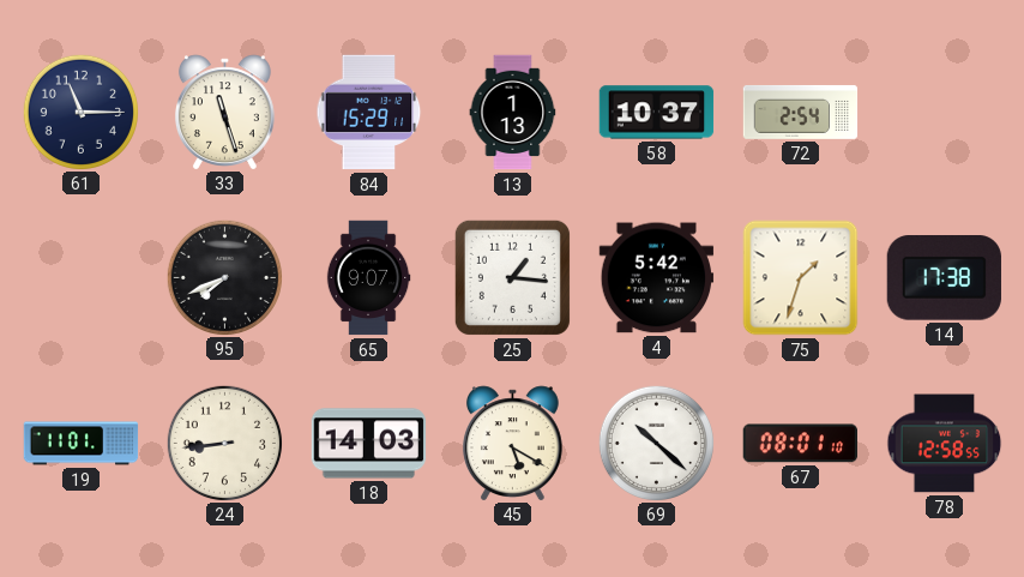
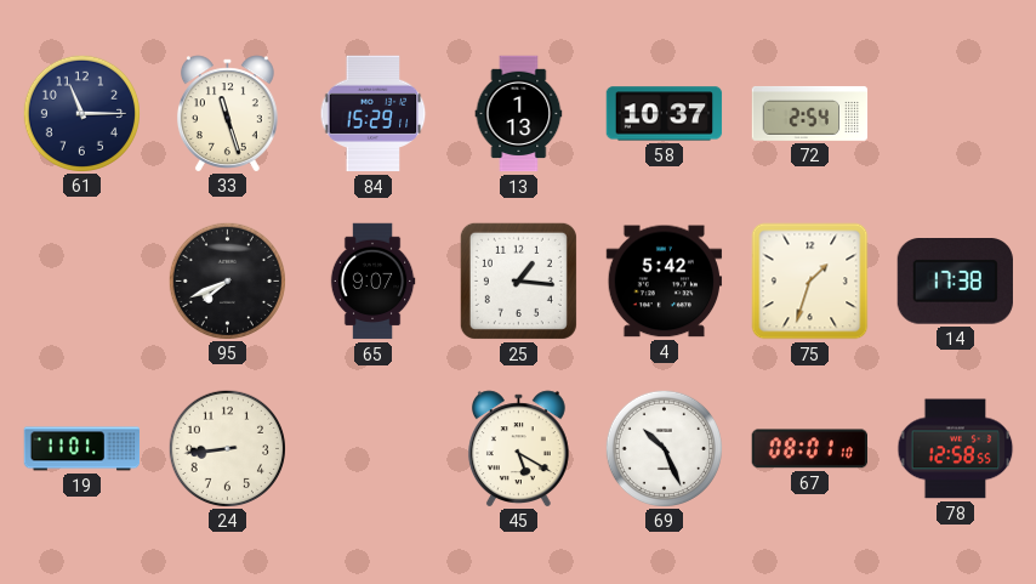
18: 14:03 -> none (369, 444)
69: 10:22 -> 10:26 (664, 448)
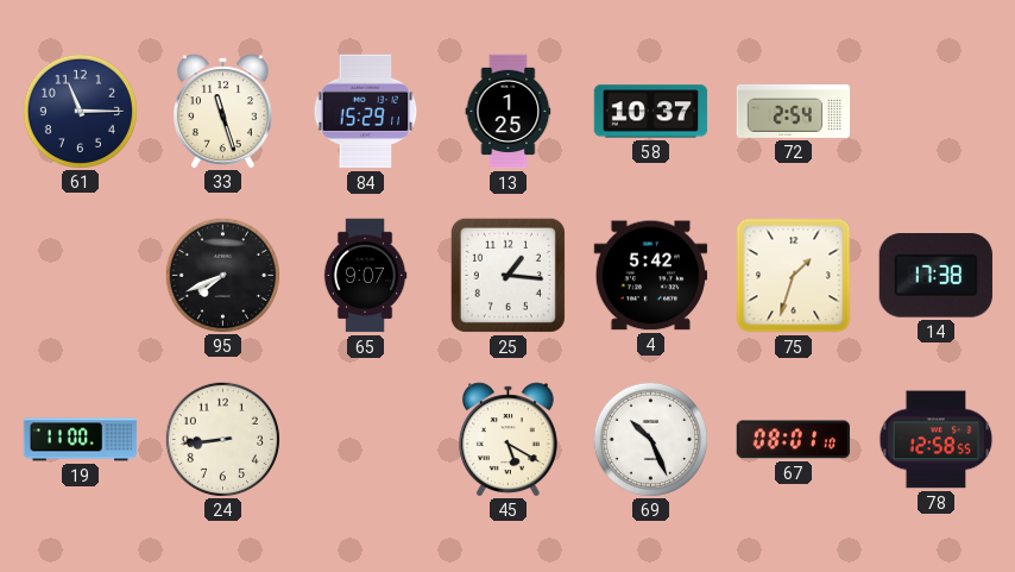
13: 1:13 -> 1:25 (509, 112)
19: 11:01 -> 11:00 (81, 440)
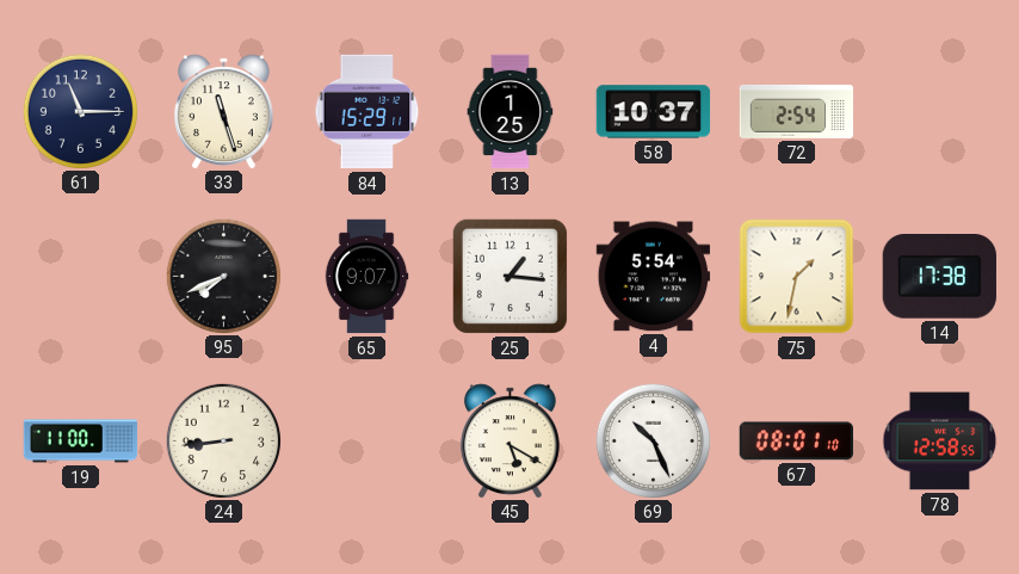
4: 5:42 -> 5:54 (654, 277)
75: 1:33 -> 1:32 (797, 277)
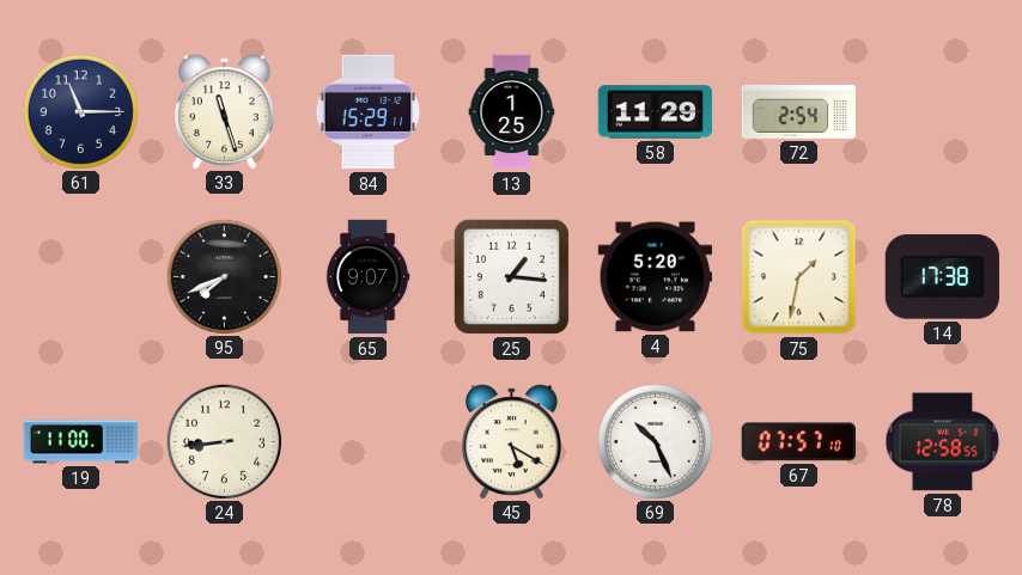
58: 10:37 -> 11:29 (656, 112)
4: 5:54 -> 5:20 (656, 277)
67: 08:01 -> 07:57 (798, 442)
